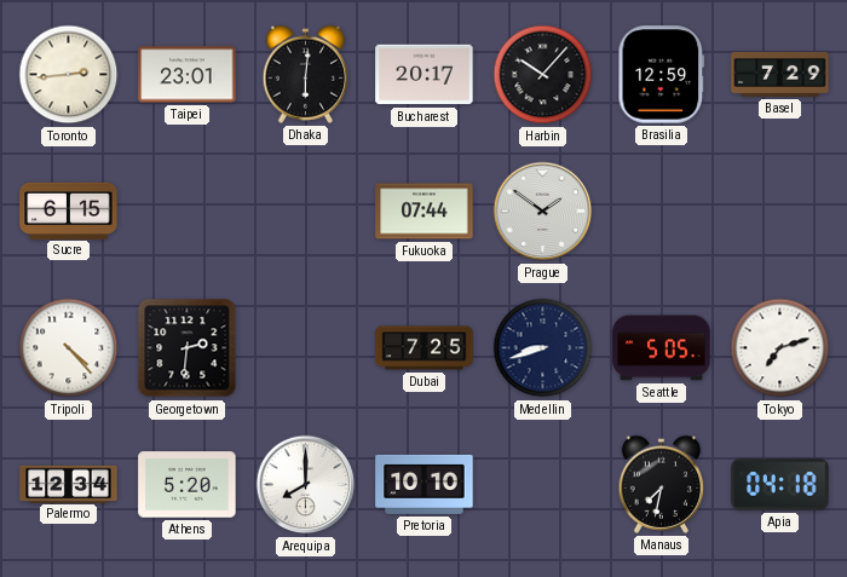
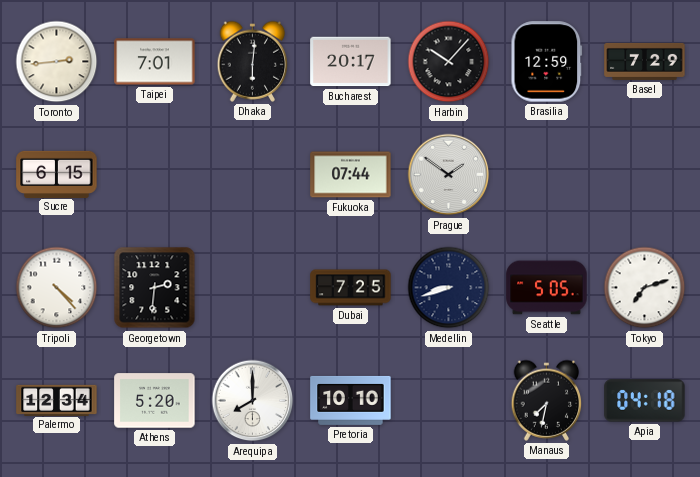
Taipei: 23:01 -> 7:01 (155, 62)
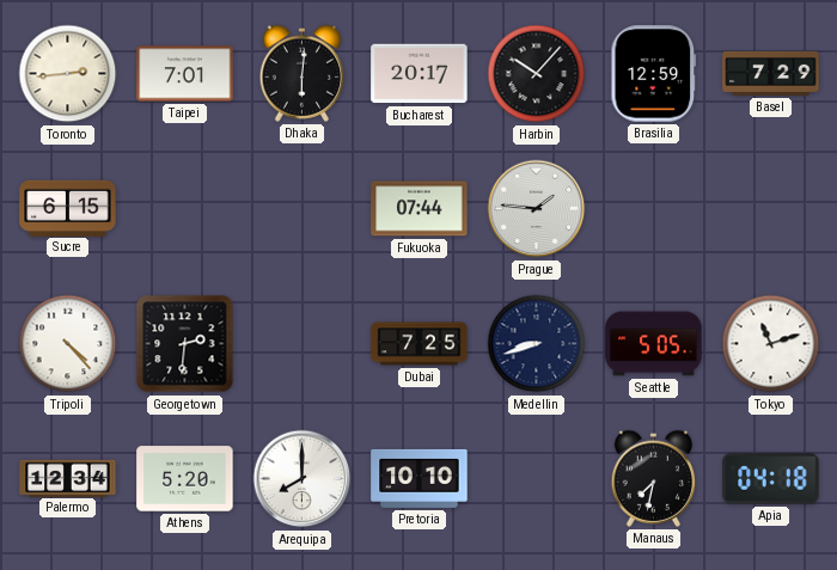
Prague: 1:51 -> 1:46 (537, 209)
Tokyo: 7:12 -> 11:12 (771, 344)
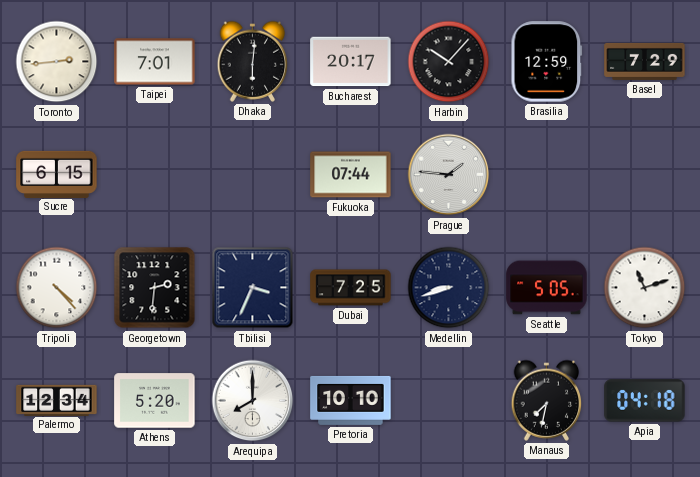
Tbilisi: none -> 3:34 (253, 288)
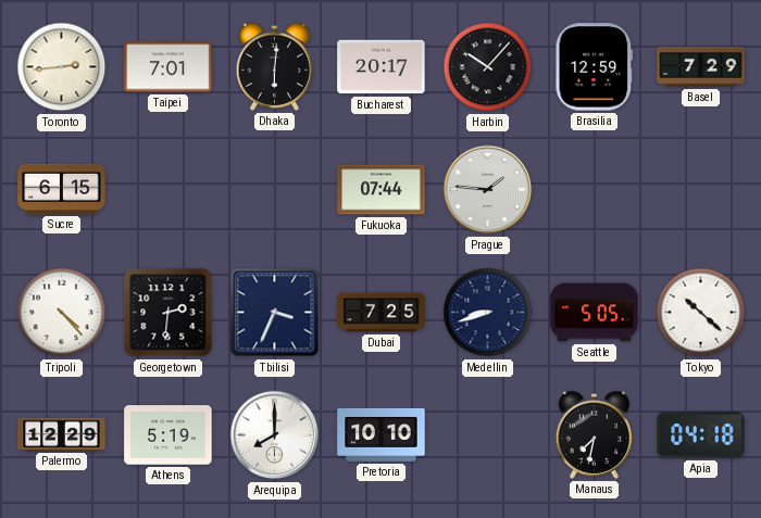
Tokyo: 11:12 -> 10:22 (701, 313)
Palermo: 12:34 -> 12:29 (62, 434)
Athens: 5:20 -> 5:19 (169, 435)
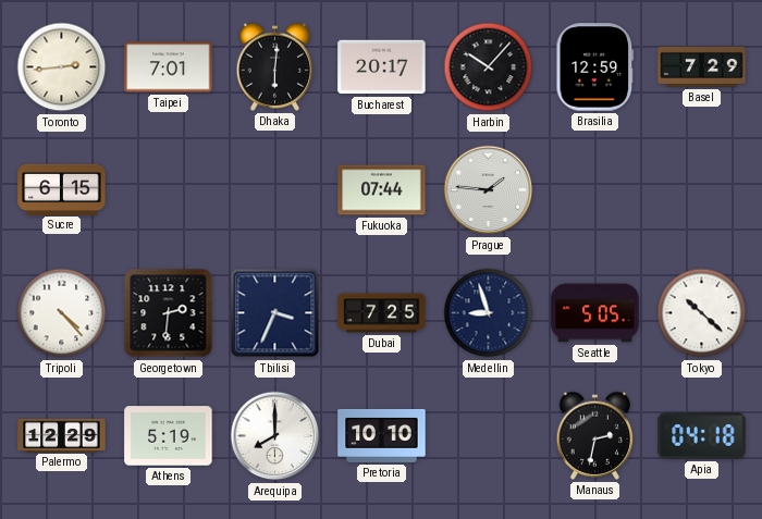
Medellin: 8:42 -> 8:57 (489, 313)
Manaus: 7:32 -> 2:32 (595, 435)
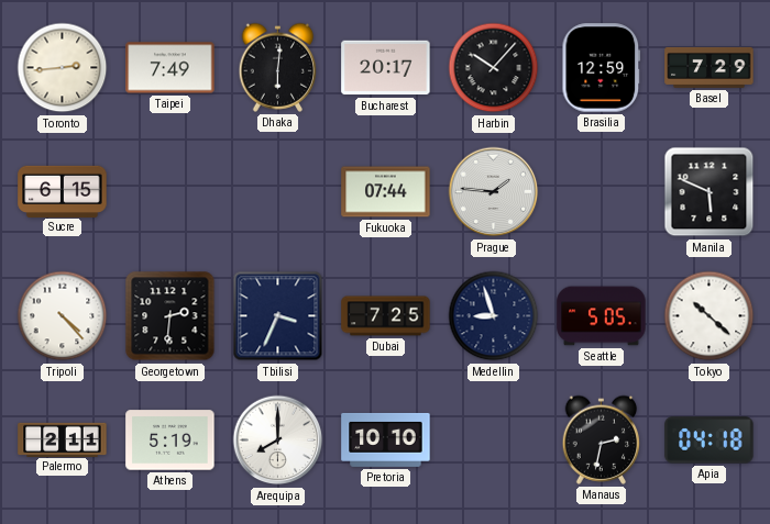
Taipei: 7:01 -> 7:49 (170, 68)
Manila: none -> 5:49 (710, 192)
Palermo: 12:29 -> 2:11 (63, 439)
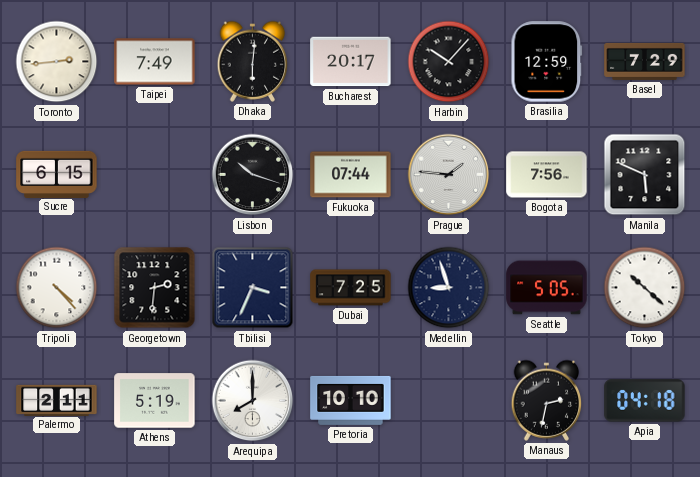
Lisbon: none -> 10:18 (253, 175)
Bogota: none -> 7:56 (547, 175)
